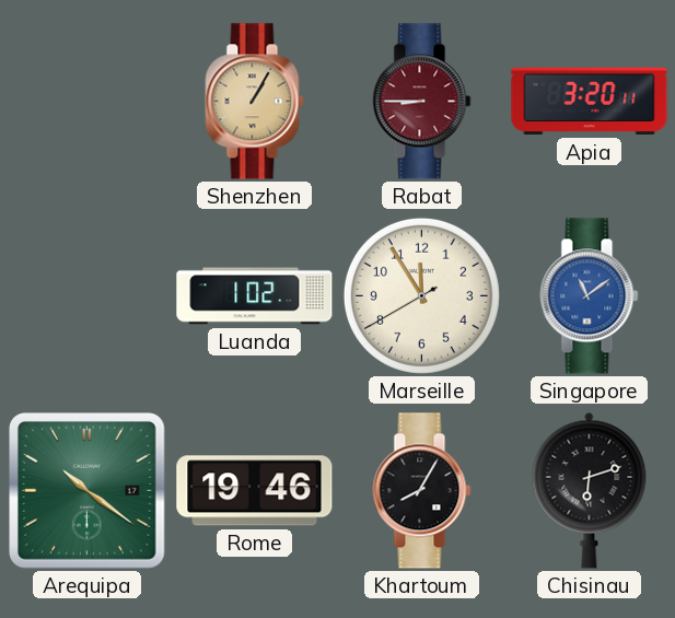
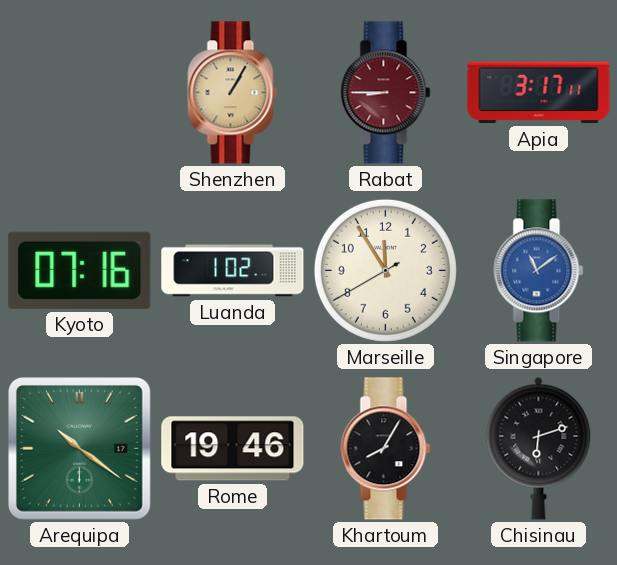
Apia: 3:20 -> 3:17 (539, 93)
Kyoto: none -> 07:16 (80, 270)
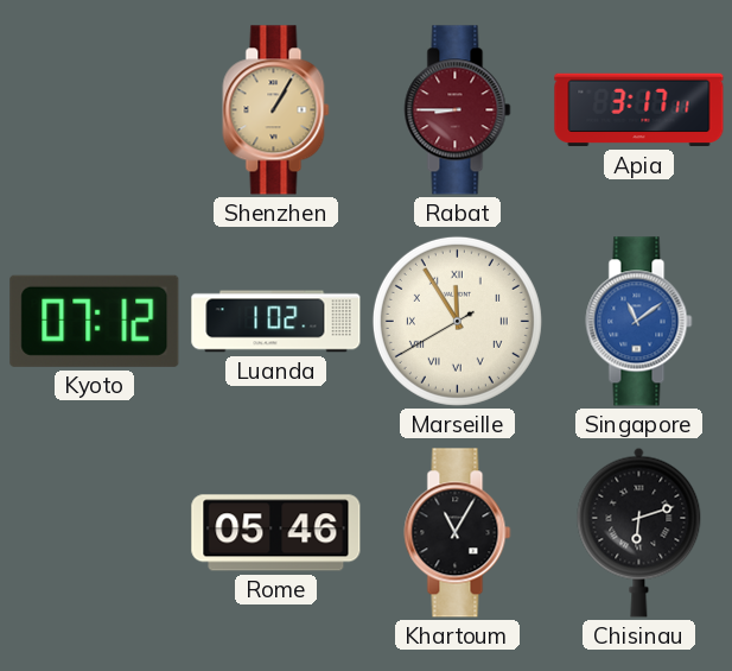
Kyoto: 07:16 -> 07:12 (95, 321)
Marseille numerals: Arabic -> Roman (457, 321)
Arequipa: 10:21 -> none (80, 449)
Rome: 19:46 -> 05:46 (276, 533)
Khartoum: 8:05 -> 11:05 (458, 533)
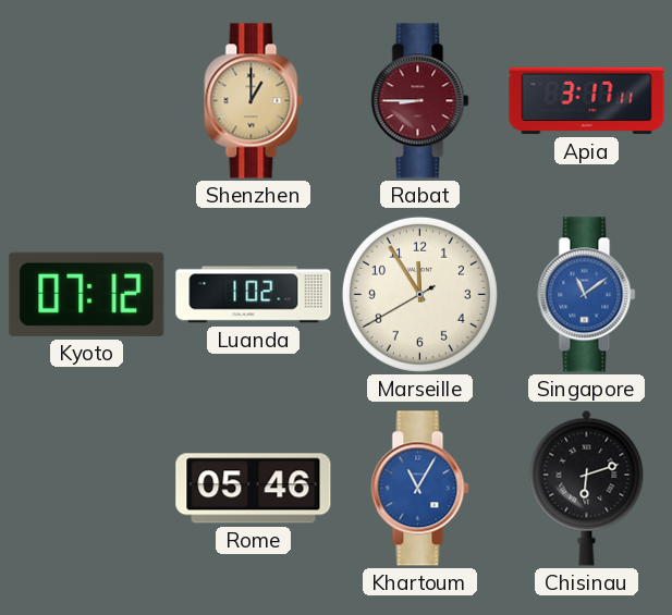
Shenzhen: 1:05 -> 1:00 (254, 101)
Marseille numerals: Roman -> Arabic (419, 294)
Khartoum dial: black -> blue (420, 489)
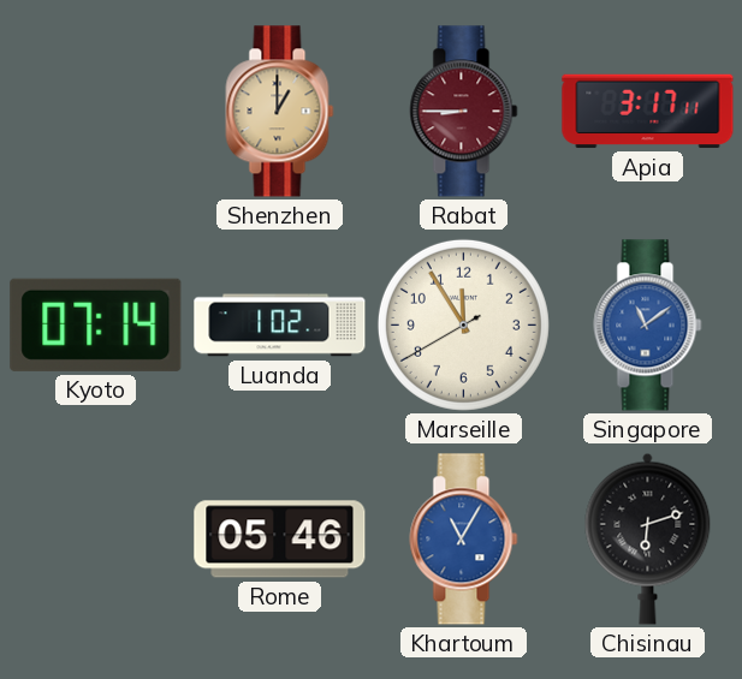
Kyoto: 07:12 -> 07:14 (96, 324)
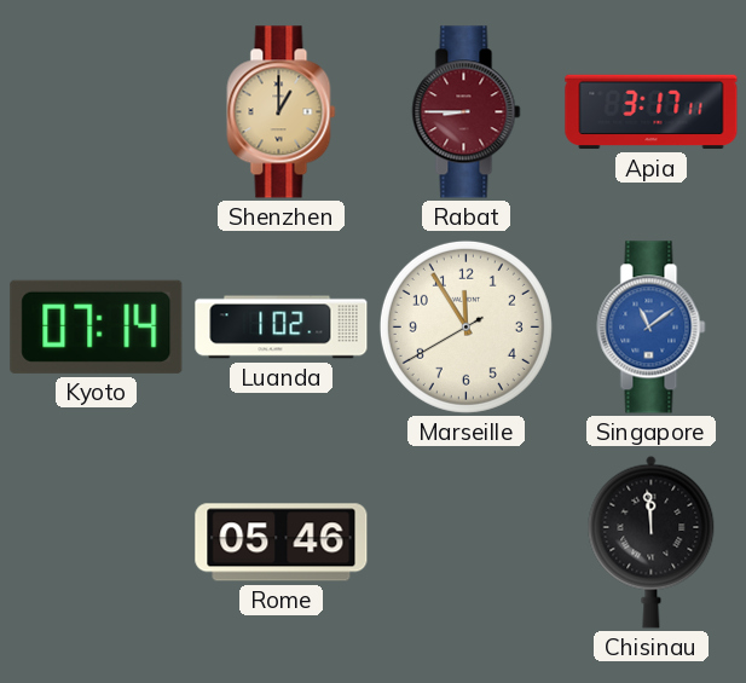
Khartoum: 11:05 -> none (464, 540)
Chisinau: 6:12 -> 11:59 (652, 542)
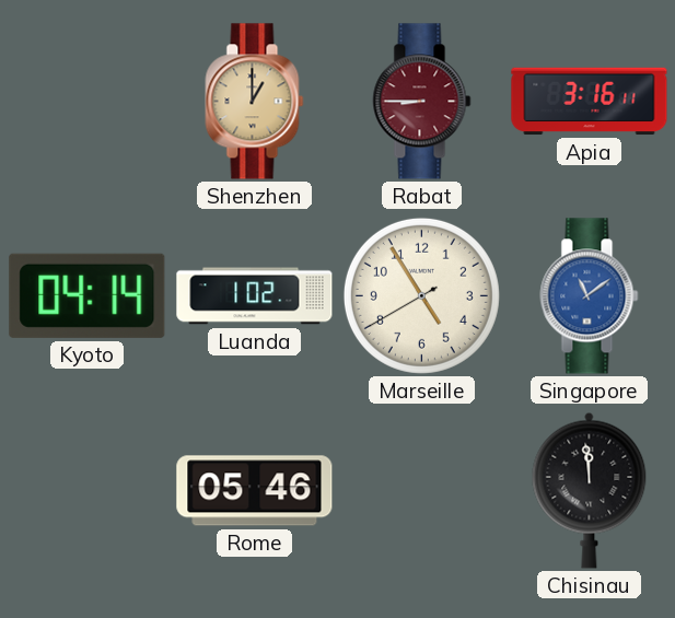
Apia: 3:17 -> 3:16 (590, 102)
Kyoto: 07:14 -> 04:14 (88, 295)
Marseille: 11:54 -> 4:54 (421, 295)
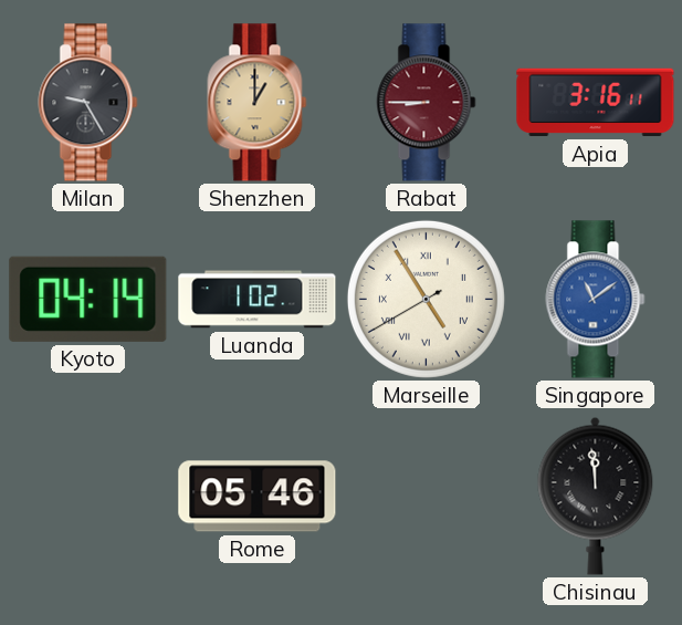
Milan: none -> 9:25 (88, 103)
Marseille numerals: Arabic -> Roman (426, 299)
